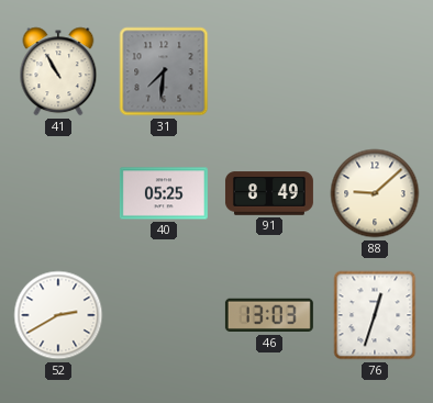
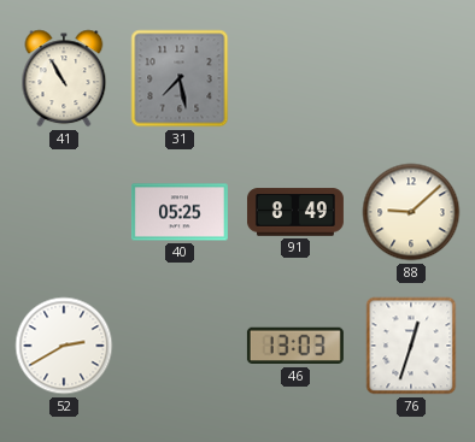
31: 7:31 -> 7:28 (180, 78)
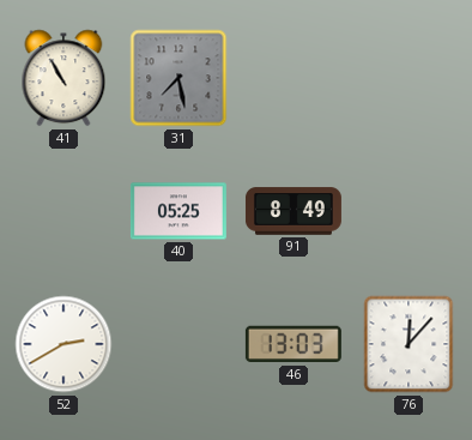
88: 9:08 -> none (411, 212)
76: 12:33 -> 12:07 (409, 344)
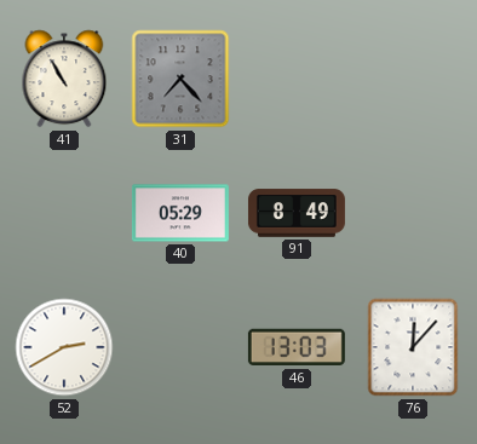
31: 7:28 -> 7:23 (180, 79)
40: 05:25 -> 05:29 (180, 213)
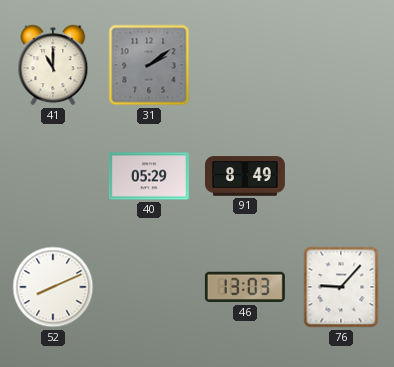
41: 10:55 -> 11:00 (53, 65)
31: 7:23 -> 2:09 (149, 65)
52: 2:40 -> 8:11 (53, 287)
76: 12:07 -> 9:07 (341, 287)
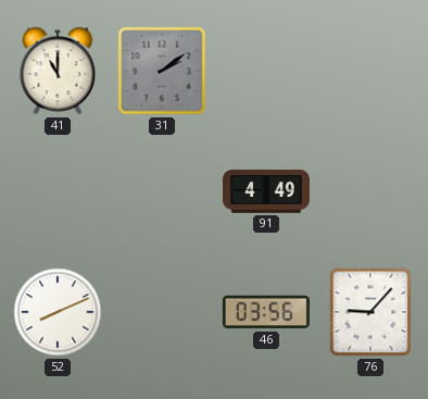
40: 05:29 -> none (149, 176)
91: 8:49 -> 4:49 (266, 191)
46: 13:03 -> 03:56 (266, 312)
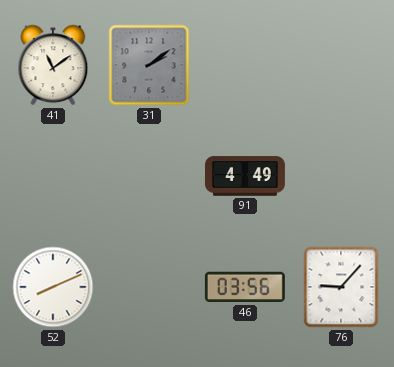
41: 11:00 -> 11:09 (53, 65)
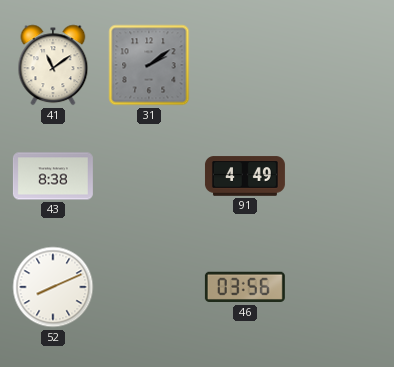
43: none -> 8:38 (53, 176)
76: 9:07 -> none (341, 287)
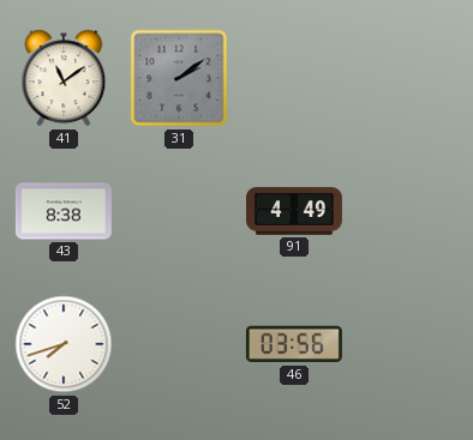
52: 8:11 -> 7:42 (64, 344)
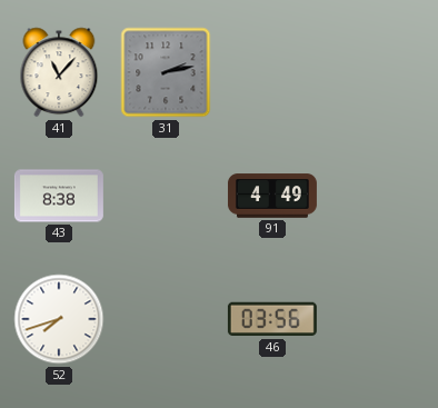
41: 11:09 -> 11:07 (59, 72)
31: 2:09 -> 2:13 (166, 72)
